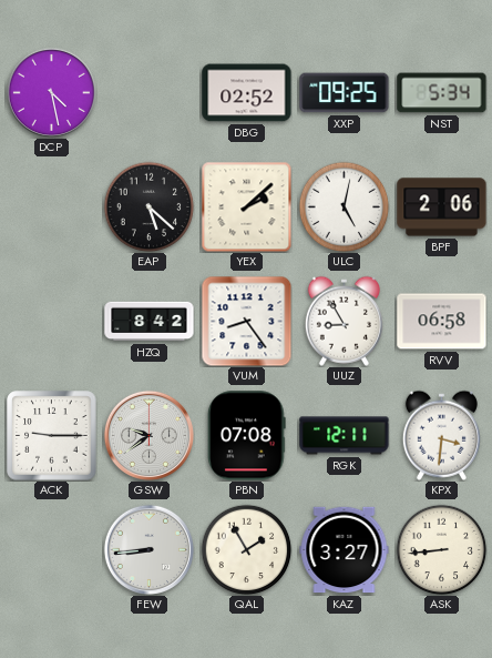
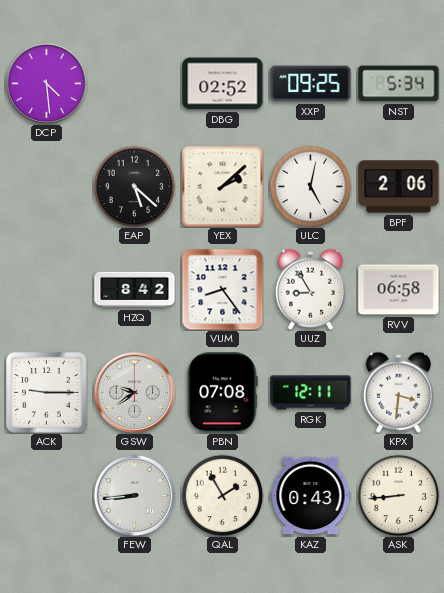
DCP: 4:28 -> 4:29 (46, 83)
KAZ: 3:27 -> 0:43 (311, 496)
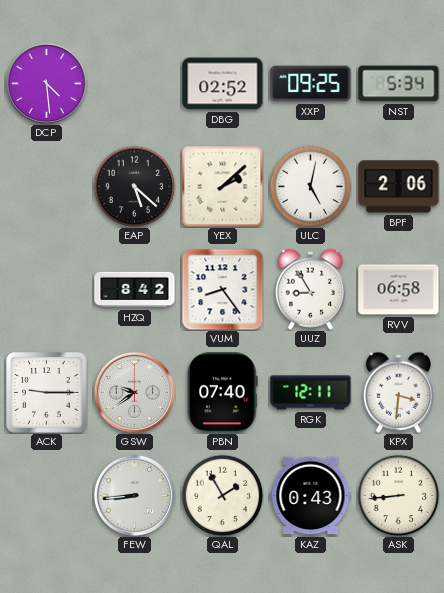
PBN: 07:08 -> 07:40 (223, 393)
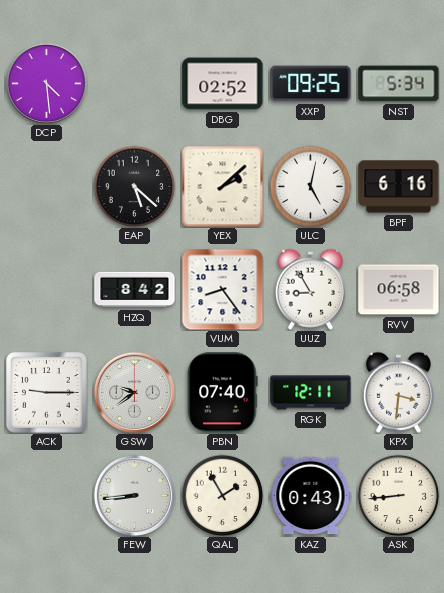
BPF: 2:06 -> 6:16 (399, 187)
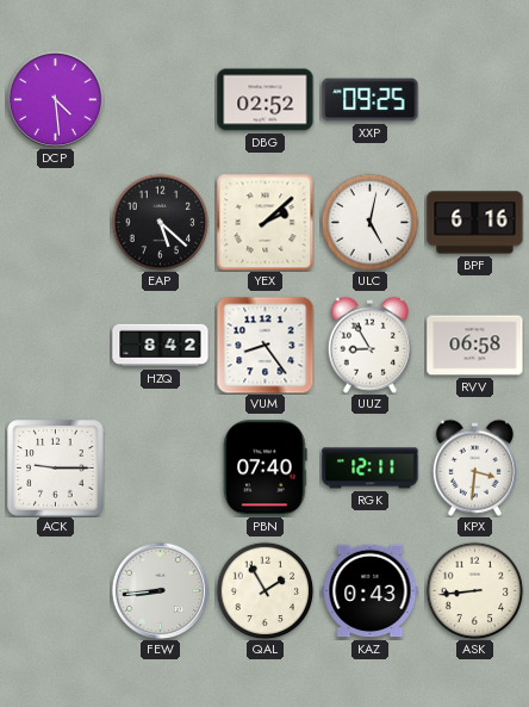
NST: 5:34 -> none (399, 84)
GSW: 9:39 -> none (134, 392)
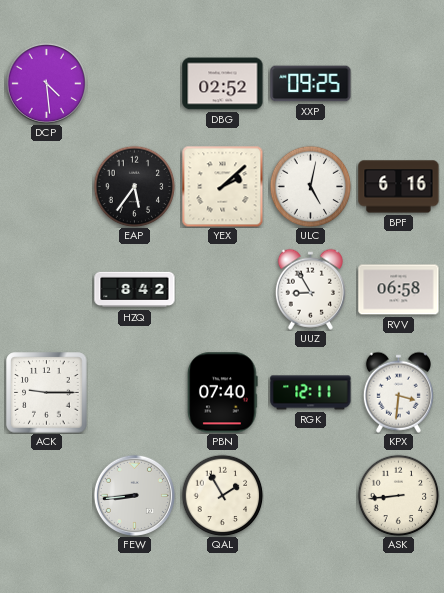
EAP: 5:22 -> 5:36 (134, 186)
VUM: 8:24 -> none (264, 345)
KAZ: 0:43 -> none (371, 591)
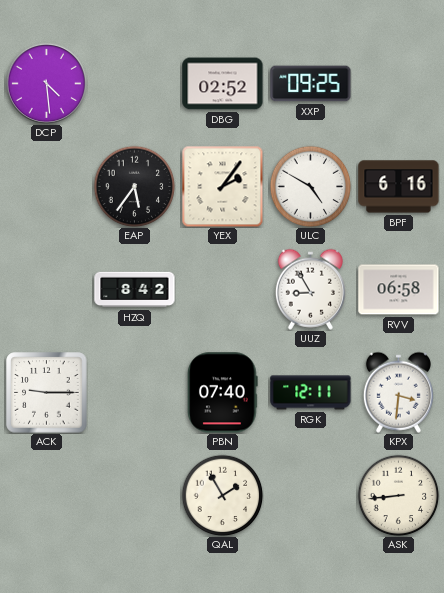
YEX: 2:08 -> 2:06 (222, 186)
ULC: 5:02 -> 4:50 (310, 186)
FEW: 8:44 -> none (134, 495)
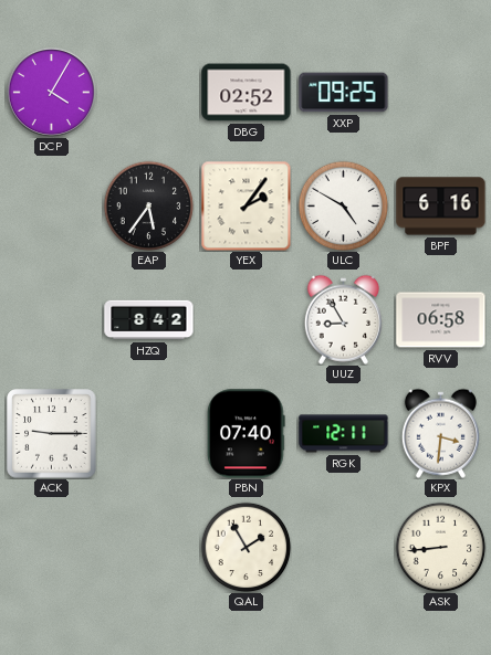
DCP: 4:29 -> 4:05 (51, 92)
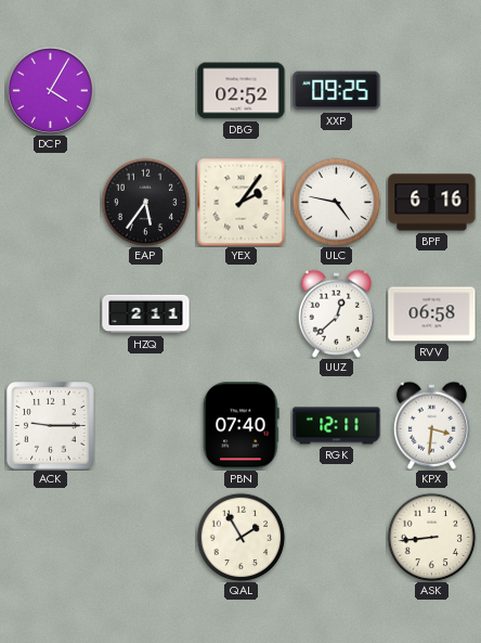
ULC: 4:50 -> 4:47 (336, 202)
HZQ: 8:42 -> 2:11 (146, 314)
UUZ: 8:55 -> 12:38 (336, 313)
